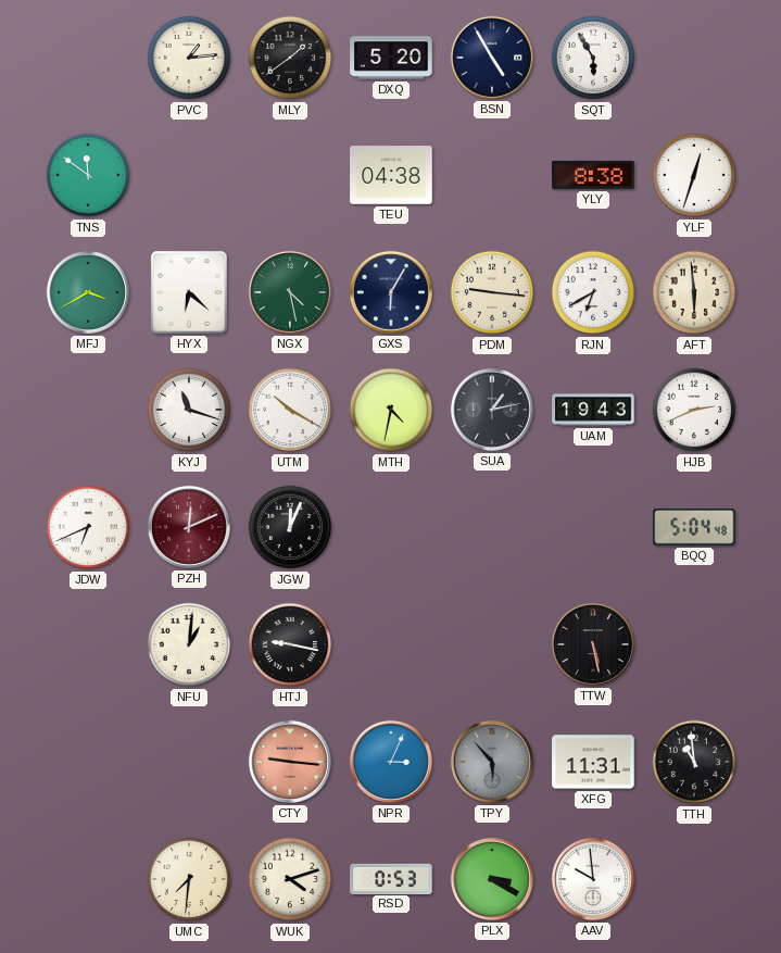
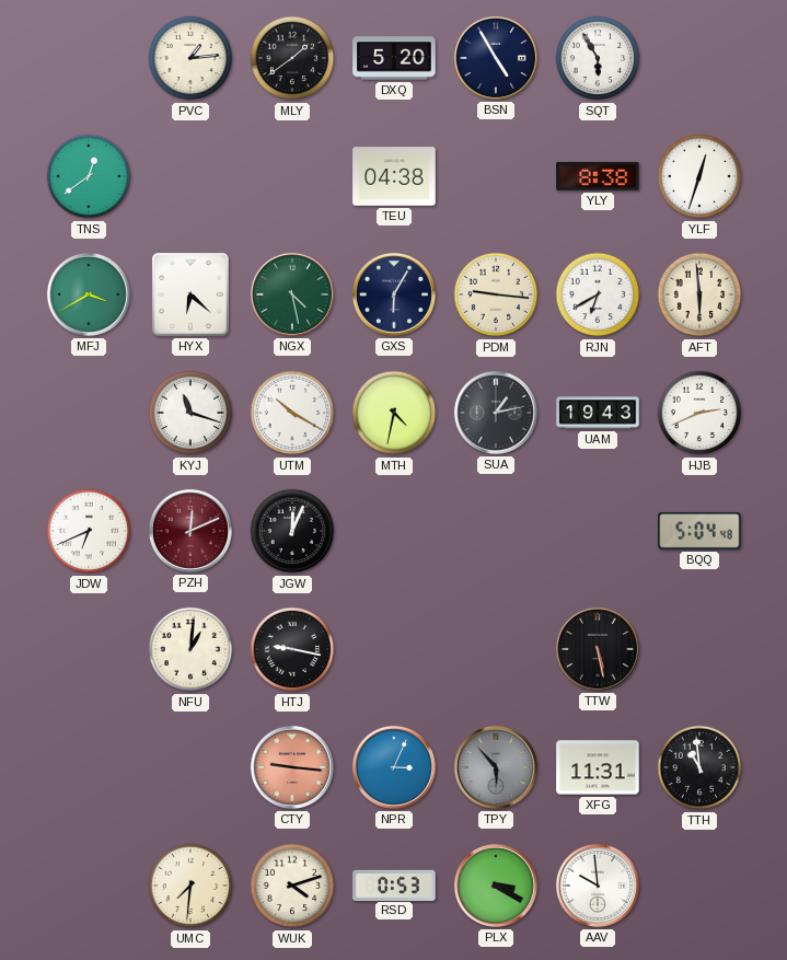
TNS: 11:51 -> 12:39 (89, 176)
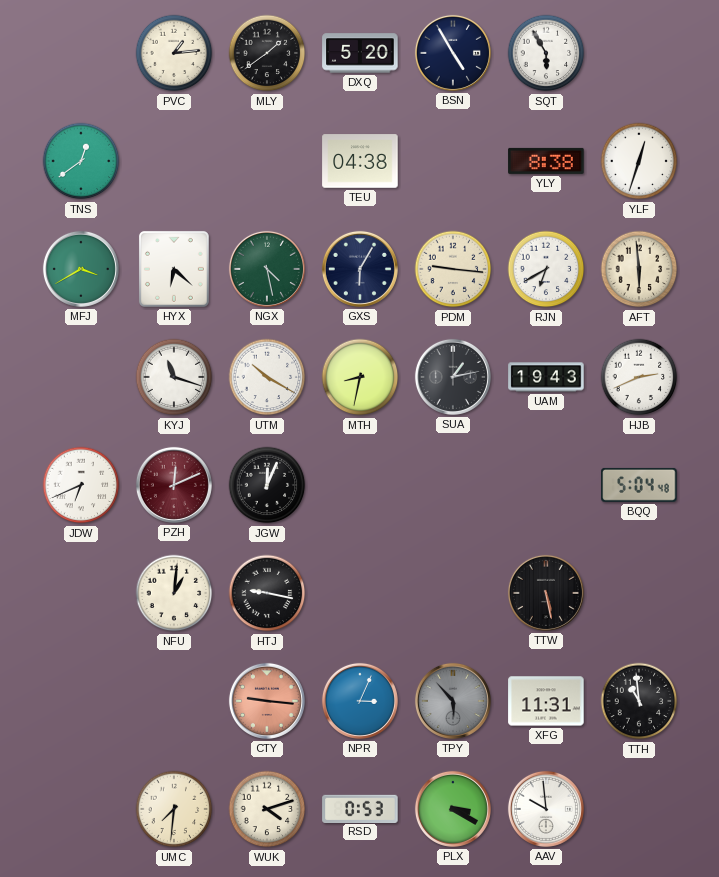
MTH: 4:32 -> 8:32 (360, 377)
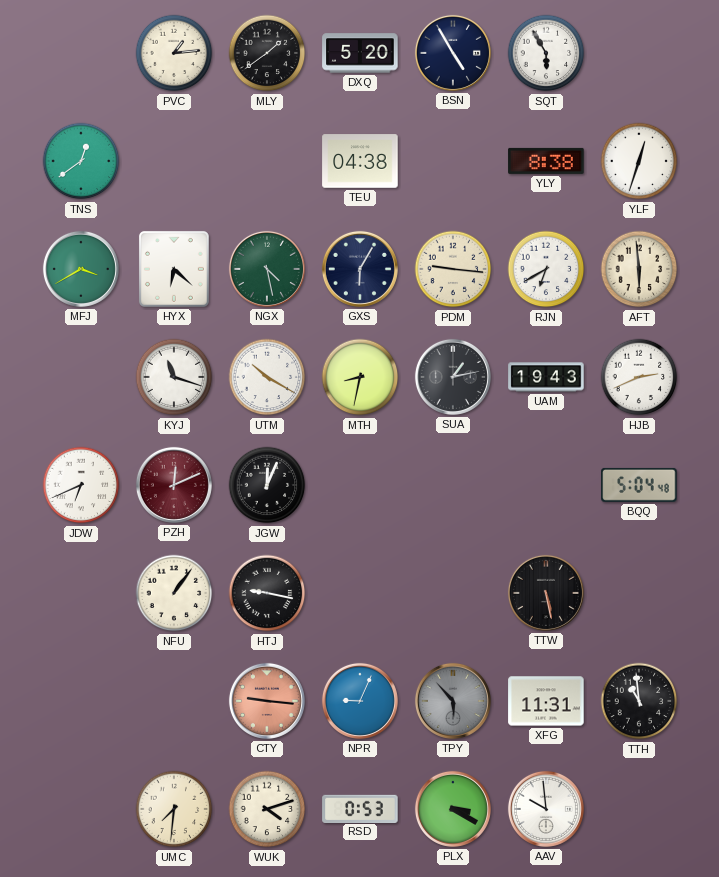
NFU: 1:01 -> 1:06 (174, 593)
NPR: 3:04 -> 9:04 (360, 701)
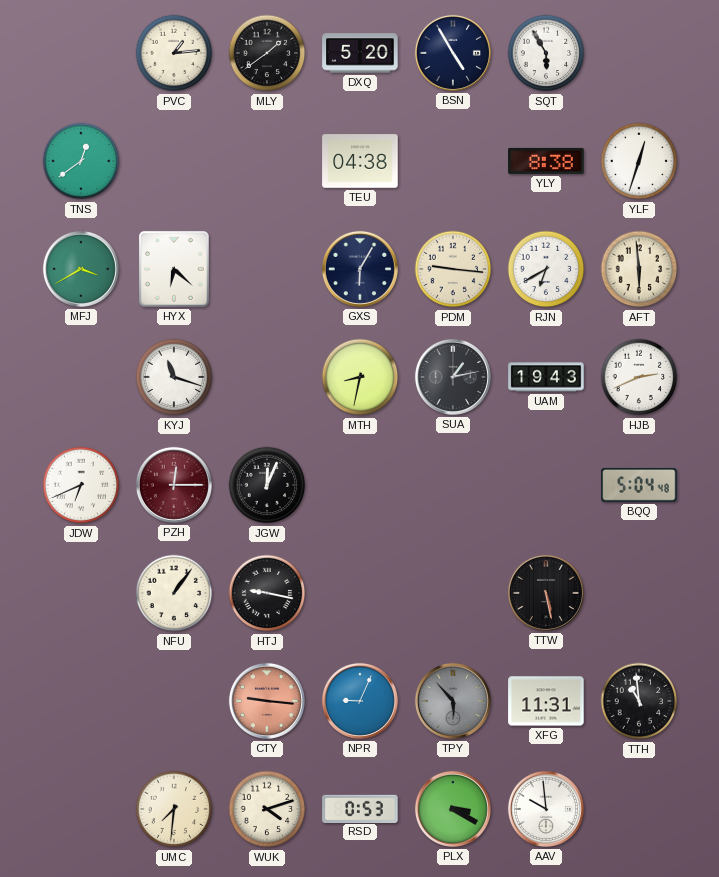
NGX: 4:28 -> none (267, 269)
UTM: 10:20 -> none (267, 377)
PZH: 12:11 -> 12:15 (174, 485)
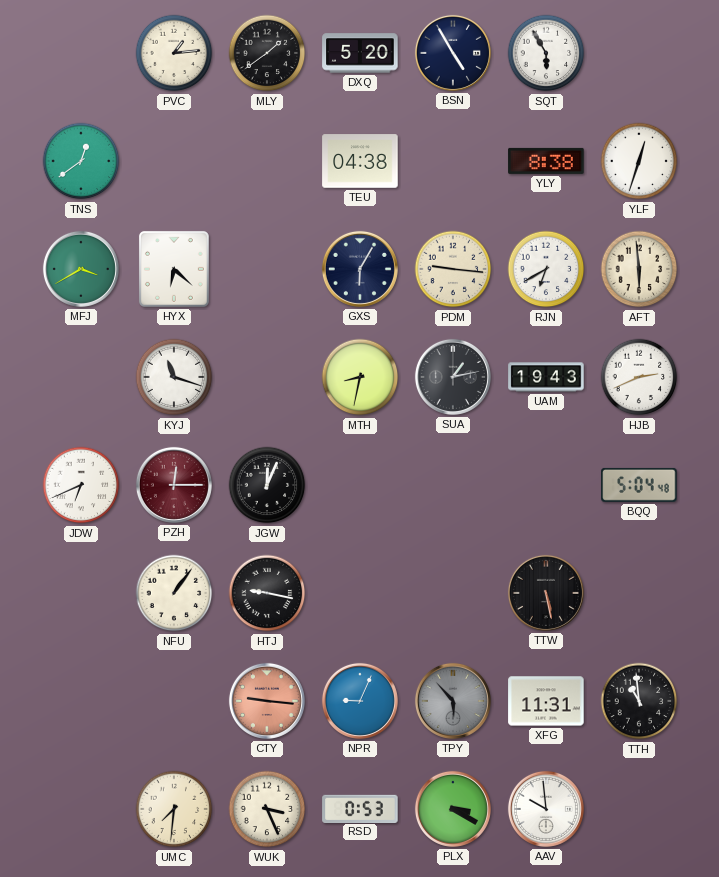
WUK: 4:12 -> 3:26 (267, 809)
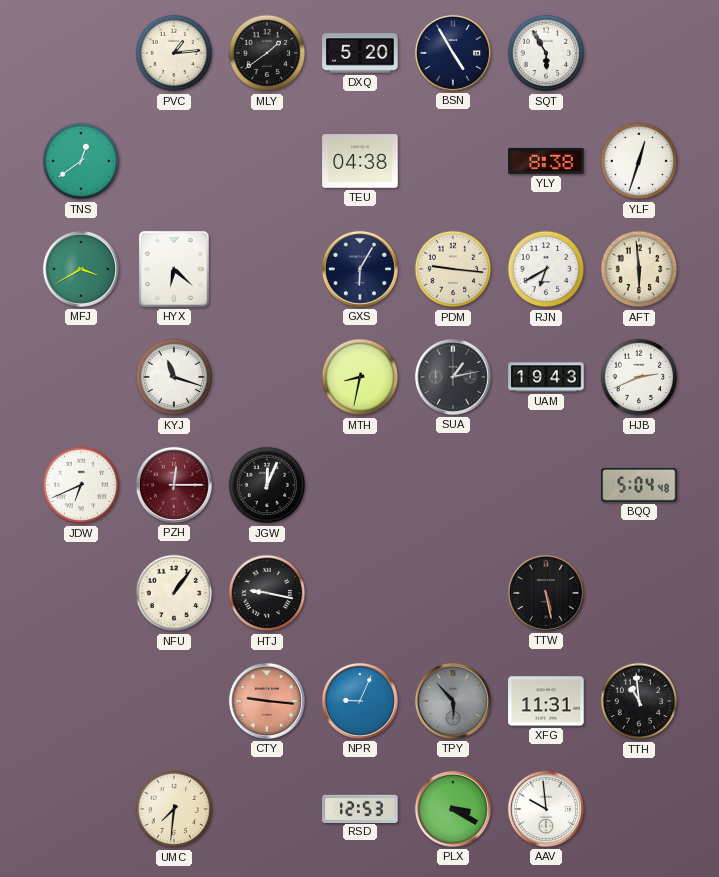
WUK: 3:26 -> none (267, 809)
RSD: 0:53 -> 12:53 (360, 808)
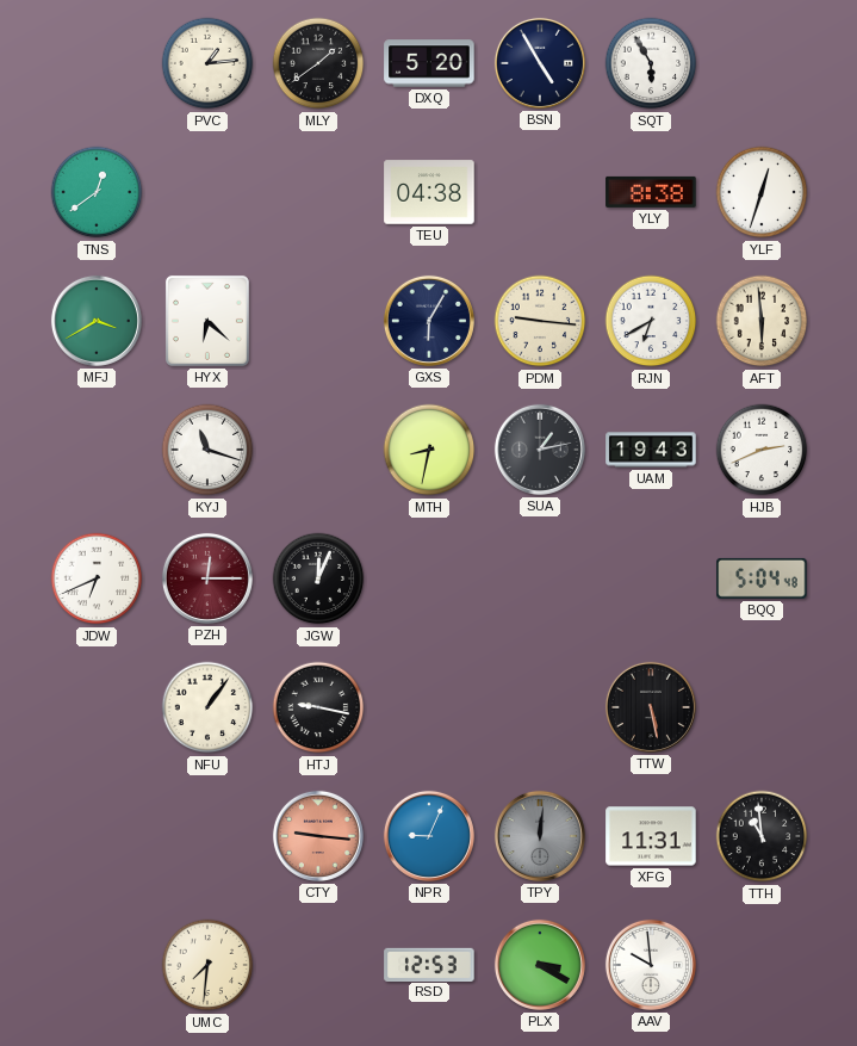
TPY: 5:53 -> 12:01 (540, 836)
